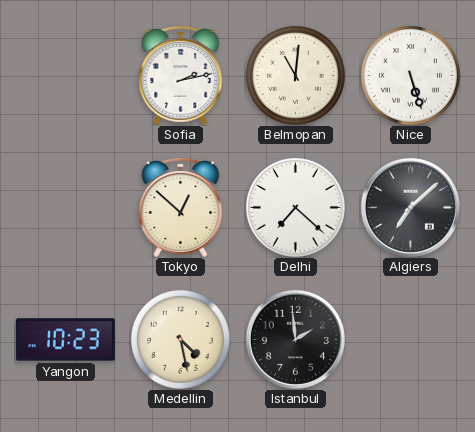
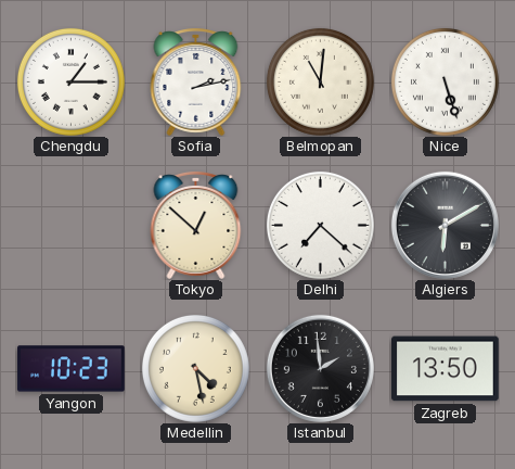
Chengdu: none -> 1:15 (70, 81)
Algiers: 7:08 -> 6:10 (445, 225)
Zagreb: none -> 13:50 (446, 369)
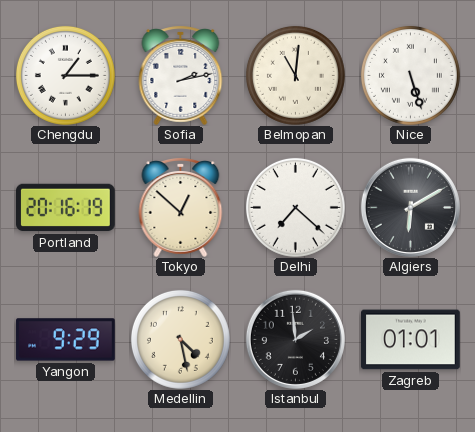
Portland: none -> 20:16 (66, 208)
Yangon: 10:23 -> 9:29 (66, 340)
Zagreb: 13:50 -> 01:01 (411, 340)
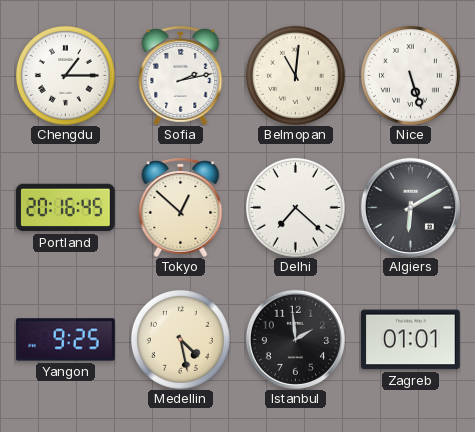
Portland: 20:16:19 -> 20:16:45 (66, 208)
Yangon: 9:29 -> 9:25 (66, 340)
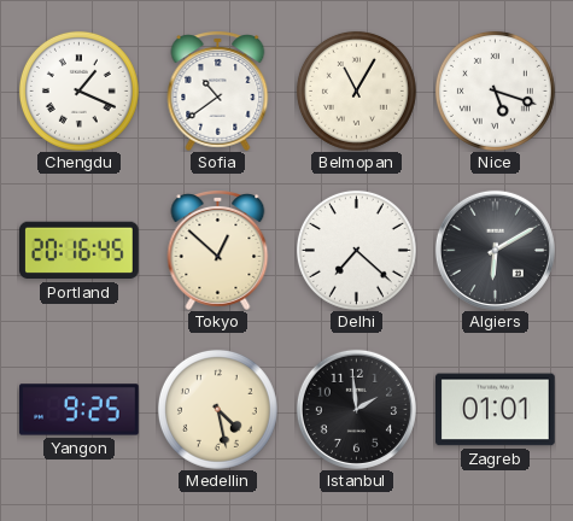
Chengdu: 1:15 -> 1:19 (78, 90)
Sofia: 2:13 -> 10:39 (218, 92)
Belmopan: 11:01 -> 11:05 (356, 90)
Nice: 5:27 -> 5:18 (495, 90)
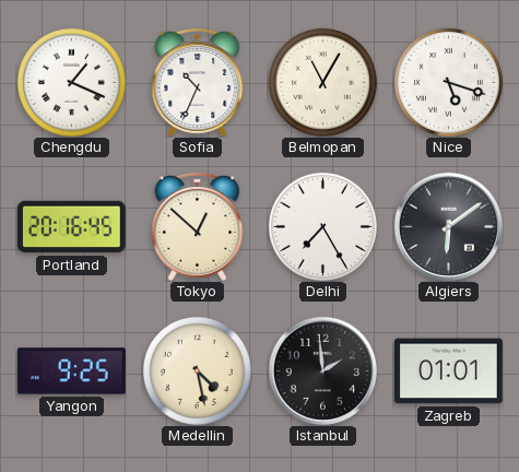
Sofia: 10:39 -> 10:34 (198, 83)
Delhi: 7:22 -> 7:25 (322, 226)
Algiers: 6:10 -> 6:09 (448, 226)
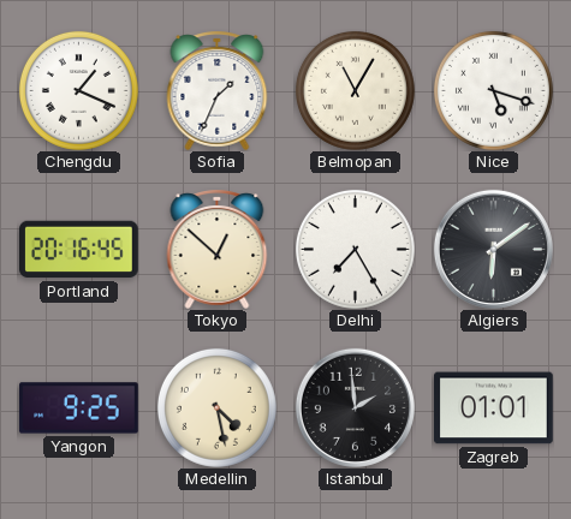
Sofia: 10:34 -> 1:34 (218, 91)
